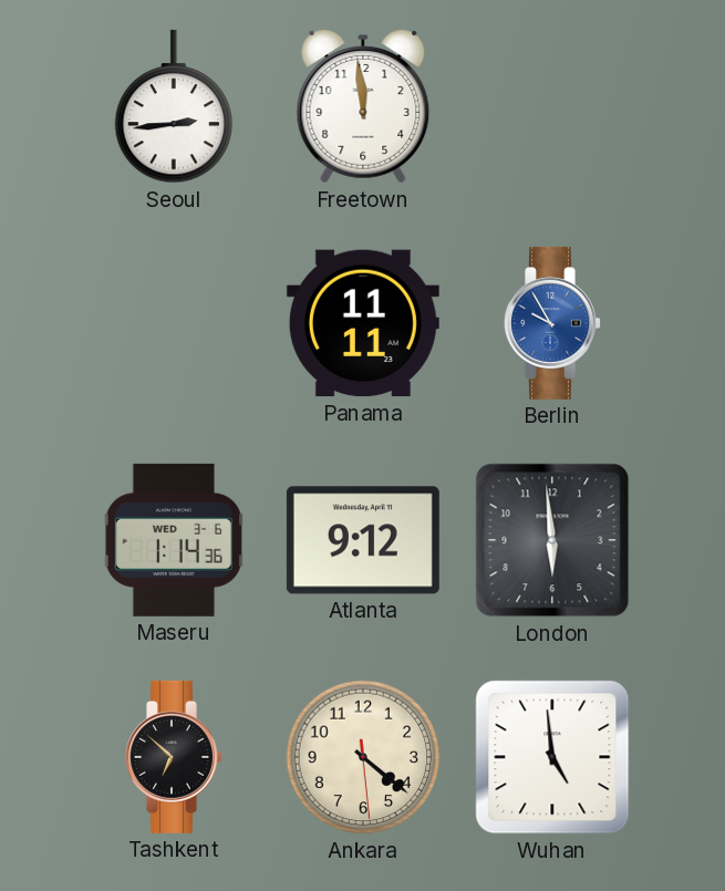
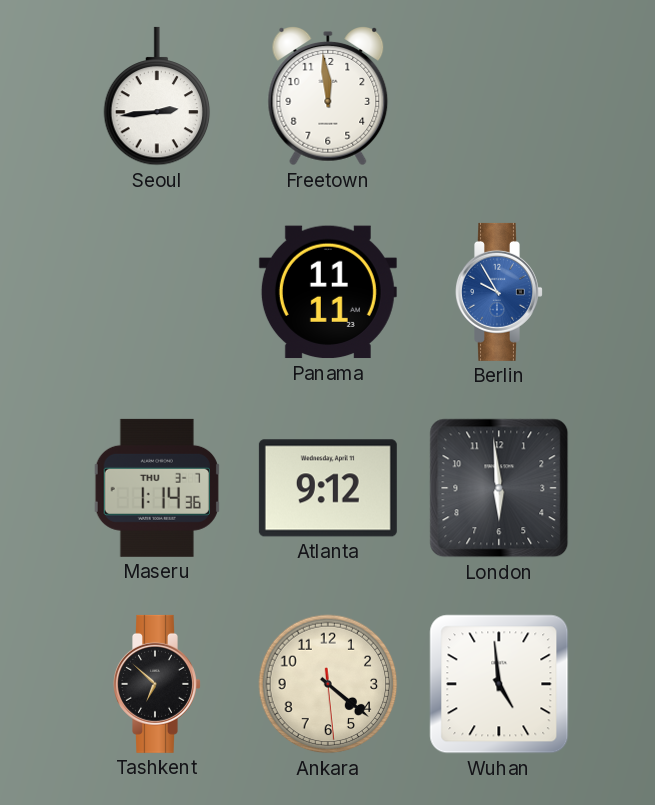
Maseru date: WED 3-6 -> THU 3-7 (157, 488)
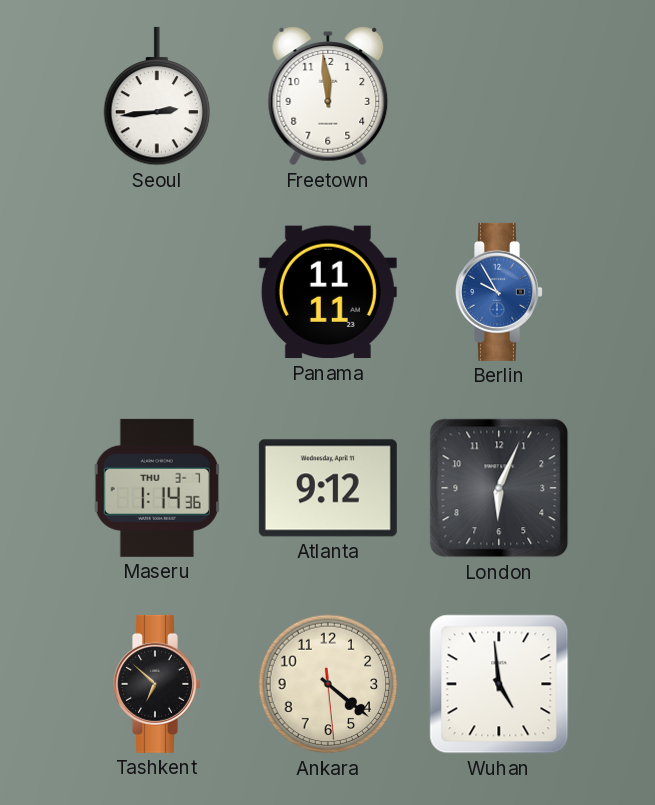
London: 5:59 -> 6:04 (499, 488)
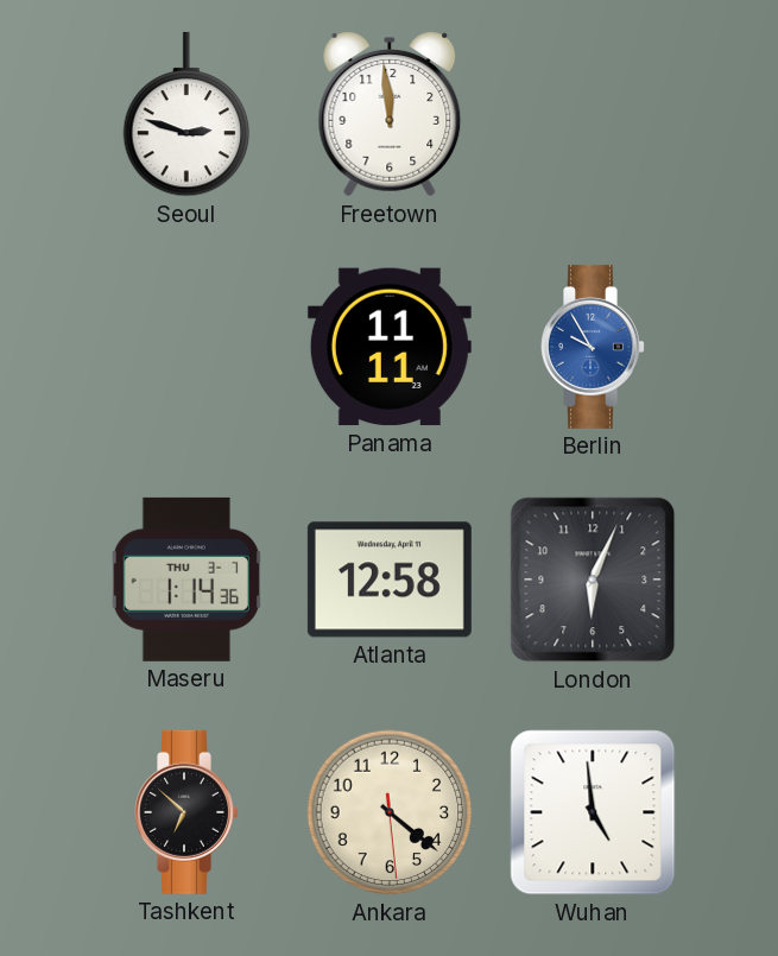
Seoul: 2:44 -> 2:48 (186, 114)
Atlanta: 9:12 -> 12:58 (390, 580)
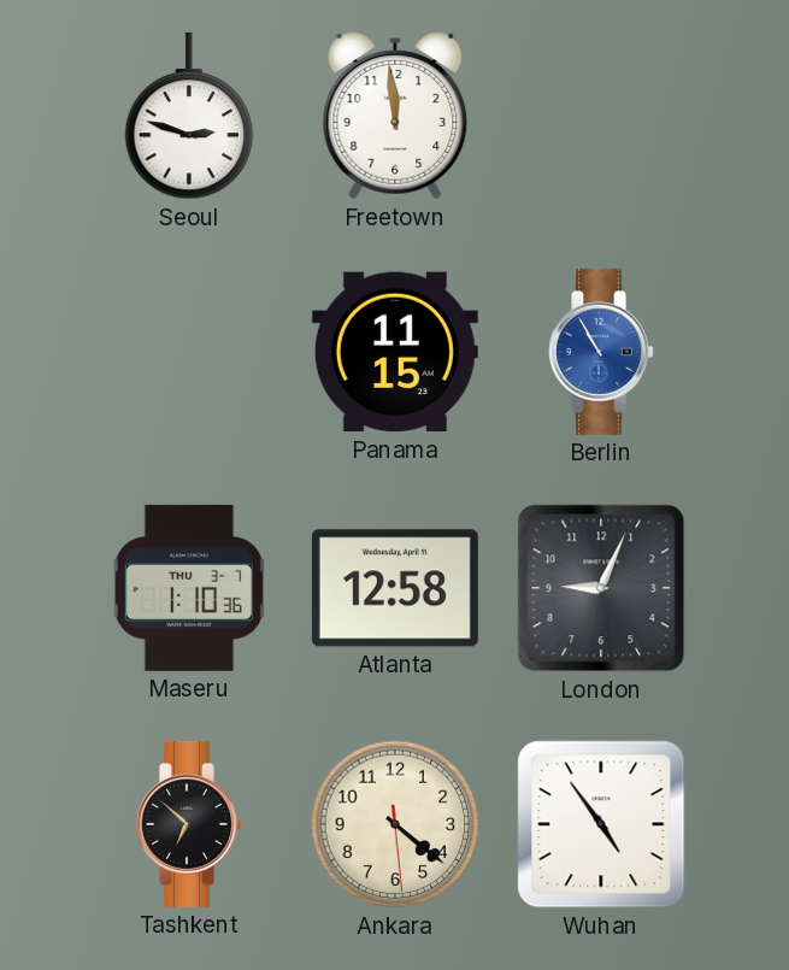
Panama: 11:11 -> 11:15 (395, 352)
Berlin: 9:55 -> 10:55 (602, 352)
Maseru: 1:14 -> 1:10 (189, 588)
London: 6:04 -> 9:04 (601, 588)
Wuhan: 4:59 -> 4:54 (601, 824)
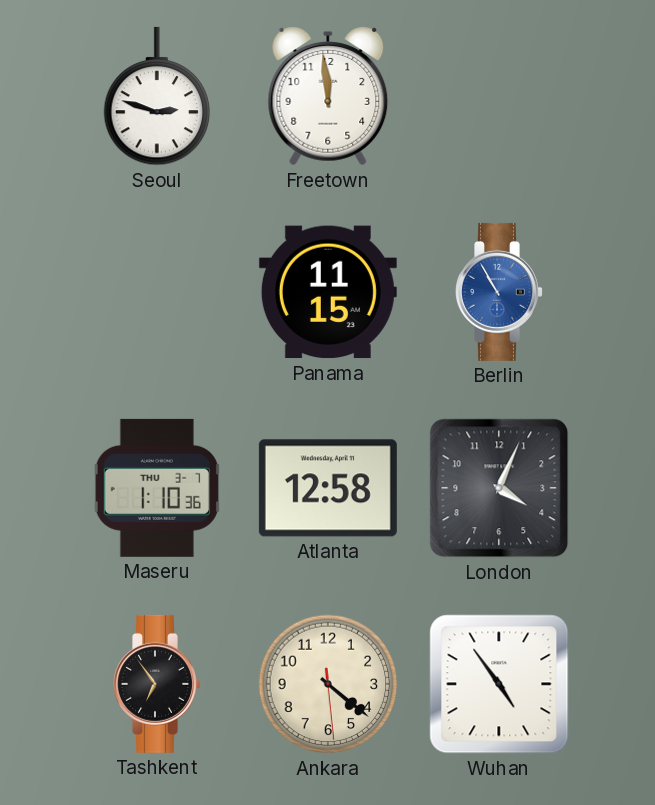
London: 9:04 -> 4:04 (499, 488)
Tashkent: 6:52 -> 6:54 (158, 684)
